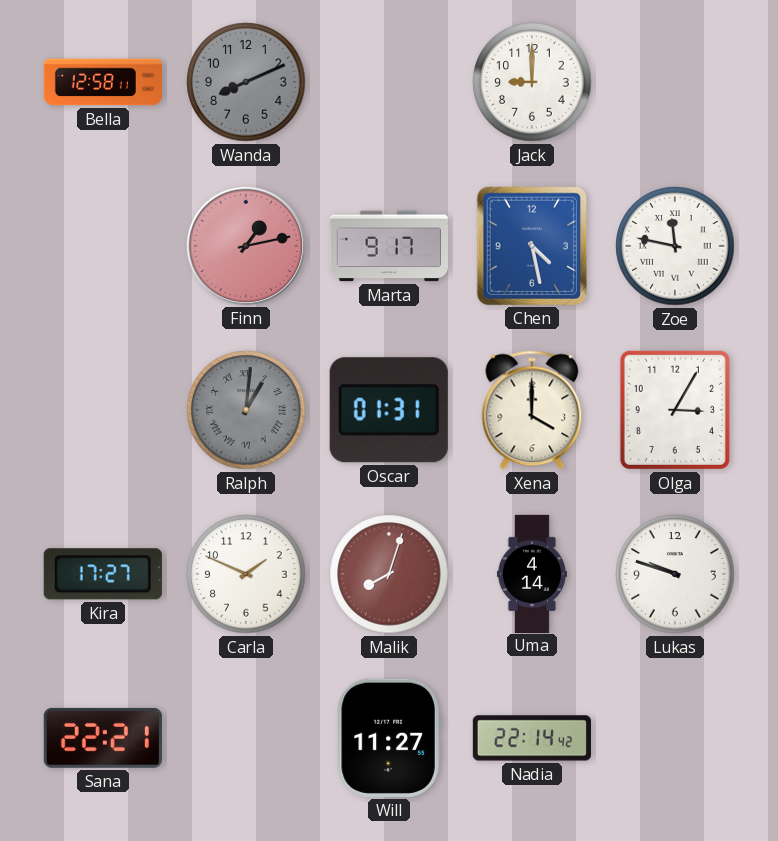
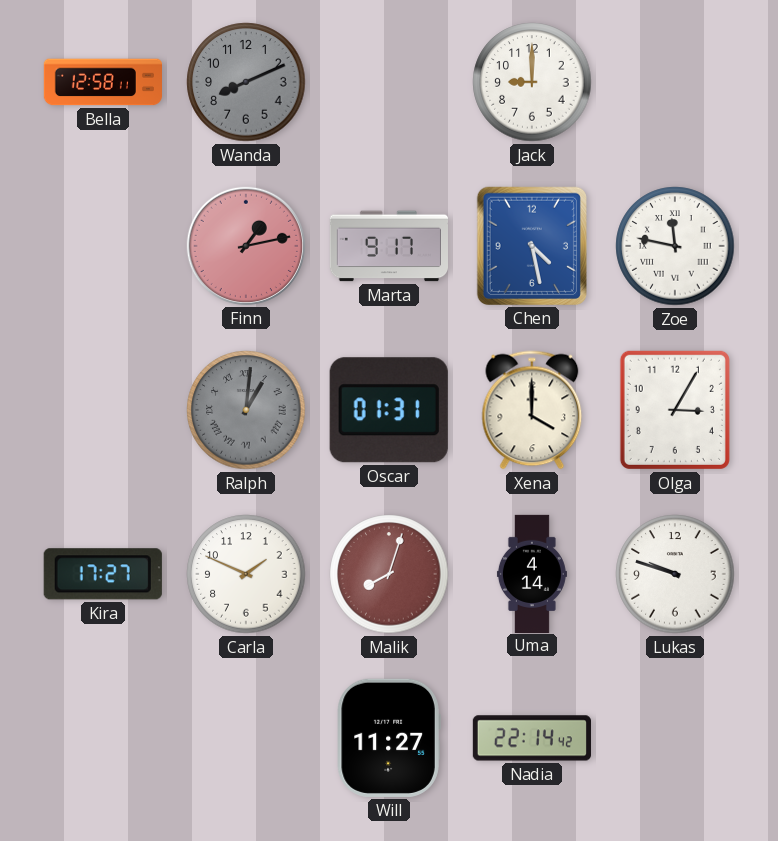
Sana: 22:21 -> none (103, 738)
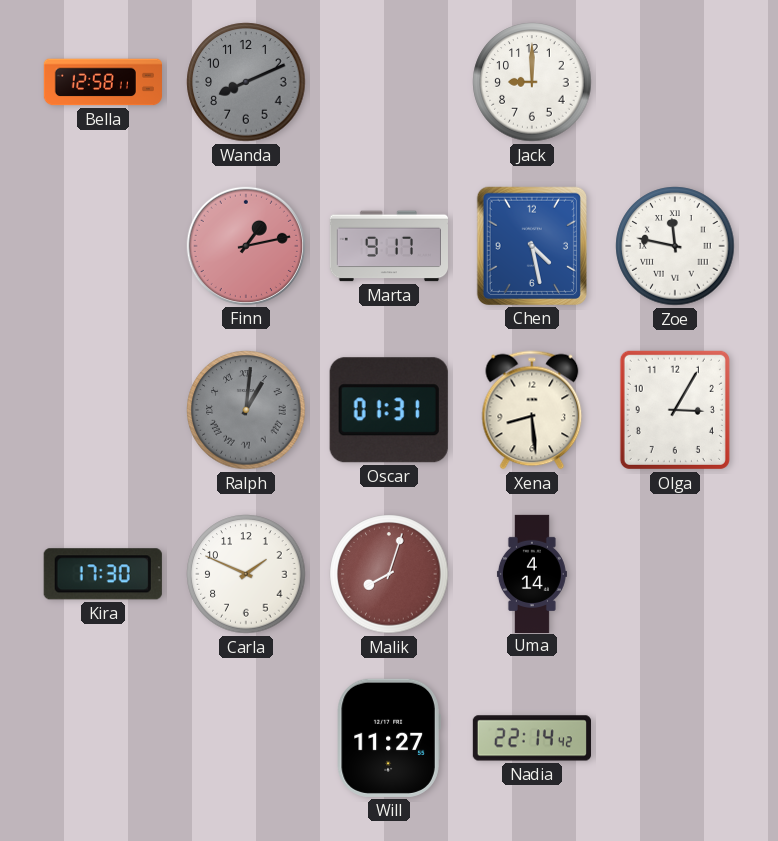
Xena: 4:00 -> 8:29 (532, 410)
Kira: 17:27 -> 17:30 (103, 574)
Lukas: 9:48 -> none (675, 574)
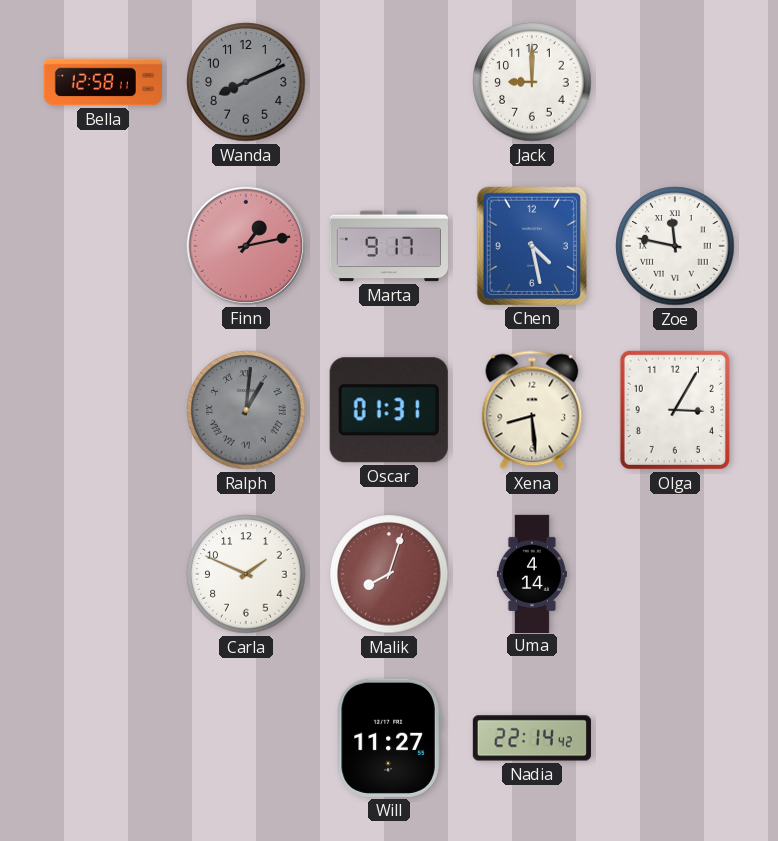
Kira: 17:30 -> none (103, 574)
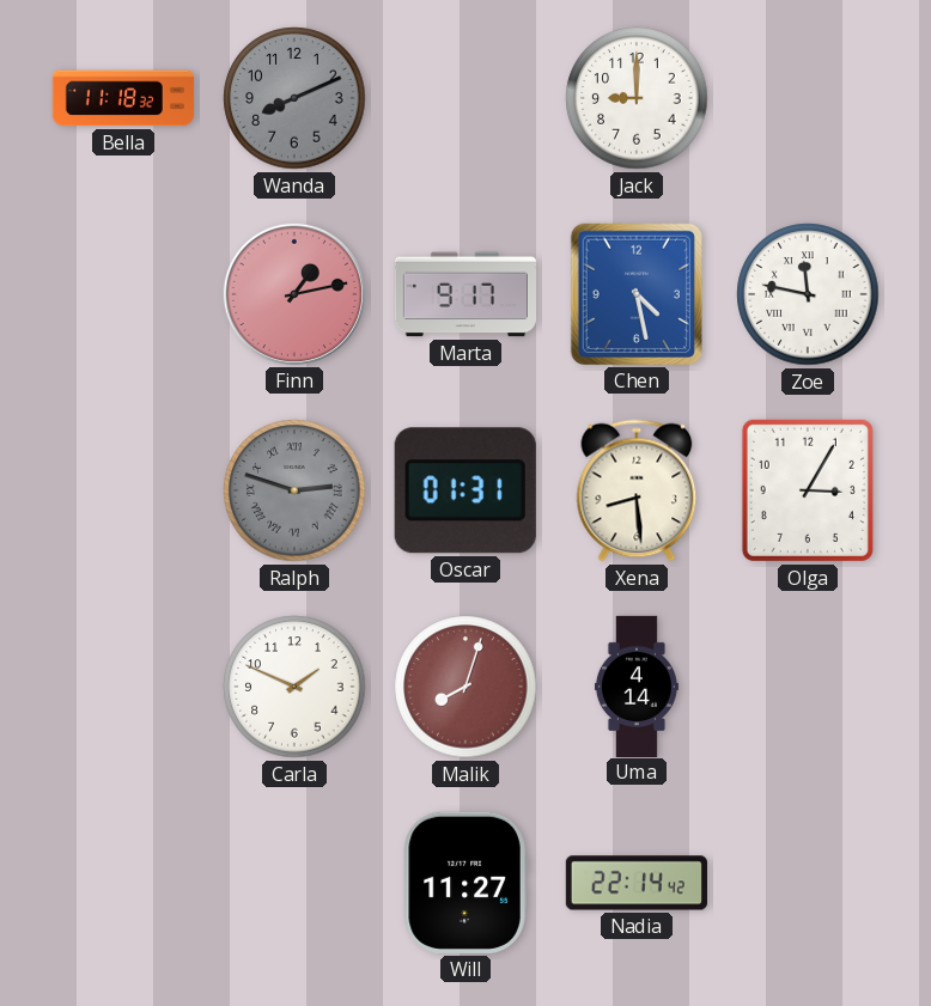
Bella: 12:58 -> 11:18 (122, 98)
Ralph: 1:01 -> 2:48 (294, 490)
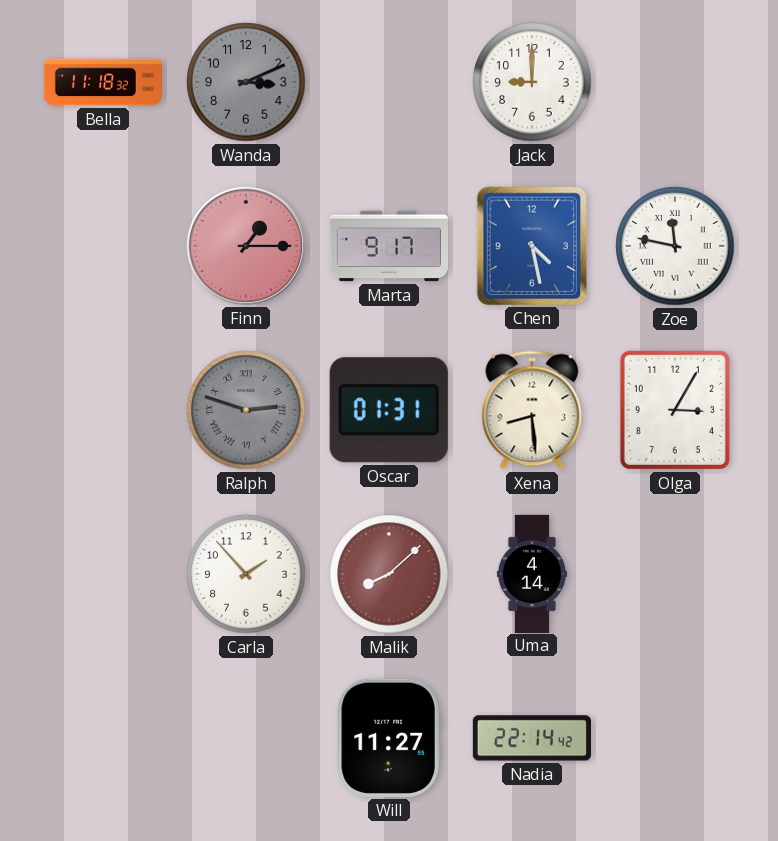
Wanda: 8:11 -> 3:11 (246, 82)
Finn: 1:13 -> 1:15 (246, 246)
Carla: 1:49 -> 1:53 (246, 574)
Malik: 8:03 -> 8:08 (389, 574)
